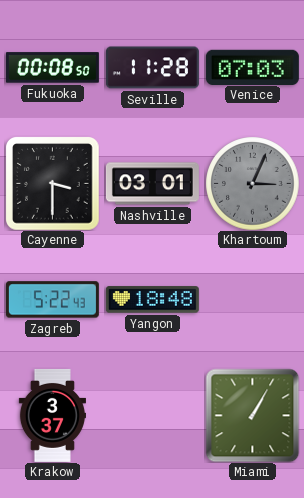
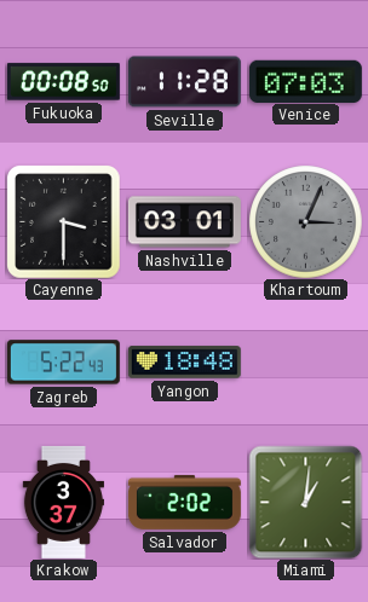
Salvador: none -> 2:02 (184, 502)
Miami: 1:05 -> 1:01 (305, 502)
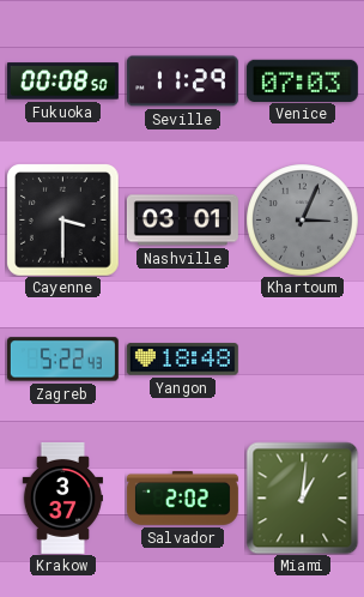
Seville: 11:28 -> 11:29 (182, 82)
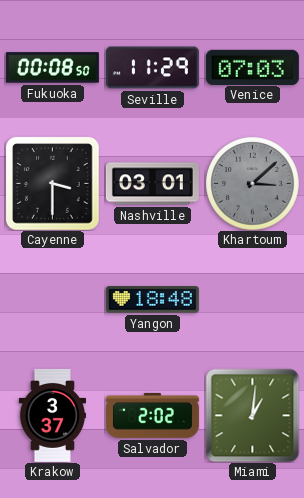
Khartoum: 3:04 -> 3:08 (252, 183)
Zagreb: 5:22 -> none (62, 360)
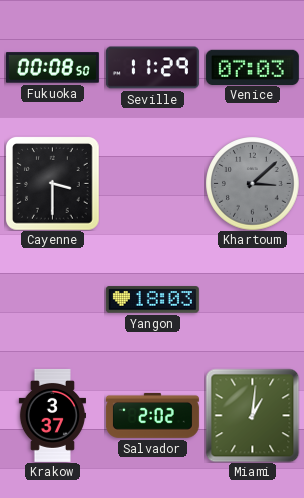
Nashville: 03:01 -> none (152, 184)
Yangon: 18:48 -> 18:03 (152, 300)
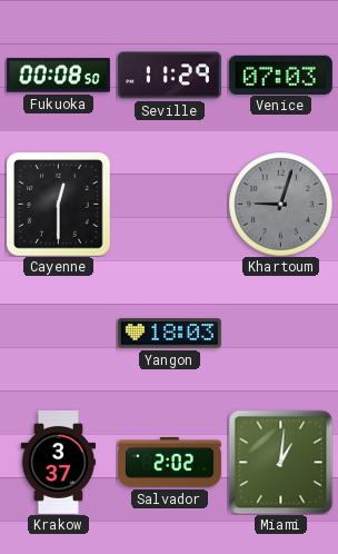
Cayenne: 3:30 -> 12:30 (58, 204)
Khartoum: 3:08 -> 9:03 (280, 204)
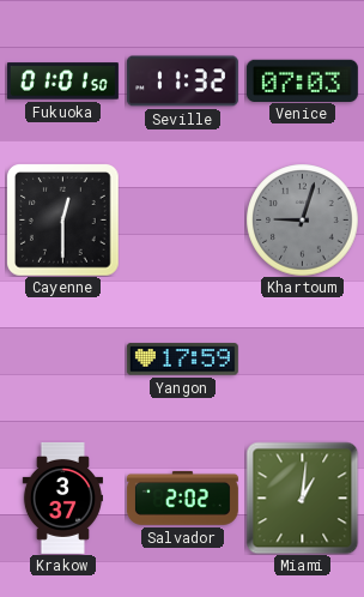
Fukuoka: 00:08 -> 01:01 (62, 82)
Seville: 11:29 -> 11:32 (182, 82)
Yangon: 18:03 -> 17:59 (182, 360)
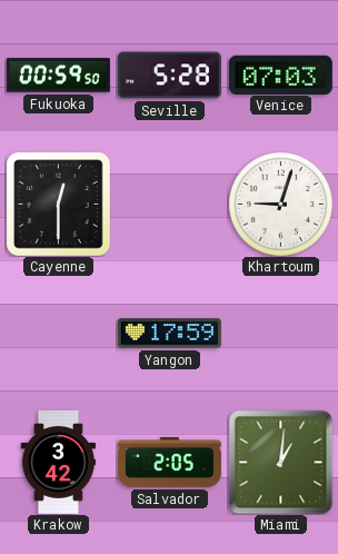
Fukuoka: 01:01 -> 00:59 (58, 76)
Seville: 11:32 -> 5:28 (169, 76)
Khartoum dial: grey -> white (280, 204)
Krakow: 3:37 -> 3:42 (58, 462)
Salvador: 2:02 -> 2:05 (169, 462)
